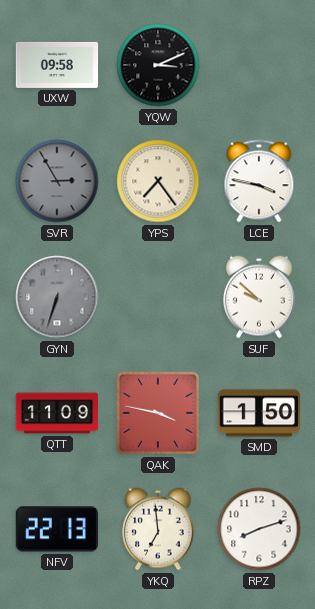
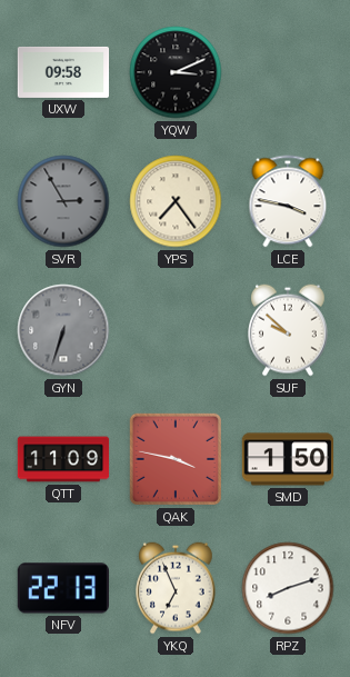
YKQ: 6:59 -> 6:56 (177, 588)
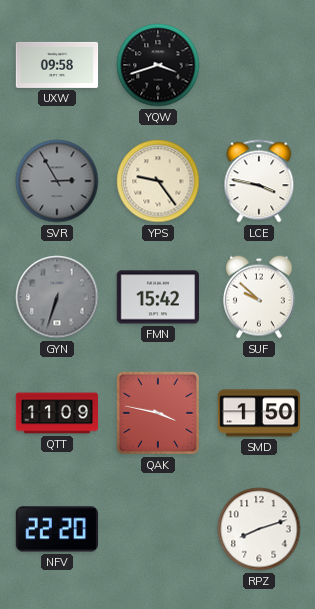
YQW: 3:11 -> 3:42 (158, 65)
YPS: 7:24 -> 9:24 (158, 181)
FMN: none -> 15:42 (157, 297)
NFV: 22:13 -> 22:20 (56, 529)
YKQ: 6:56 -> none (177, 588)
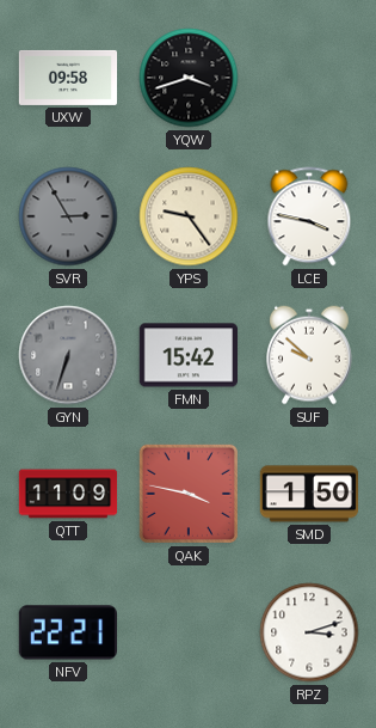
NFV: 22:20 -> 22:21 (67, 632)
RPZ: 8:12 -> 3:12 (309, 632)
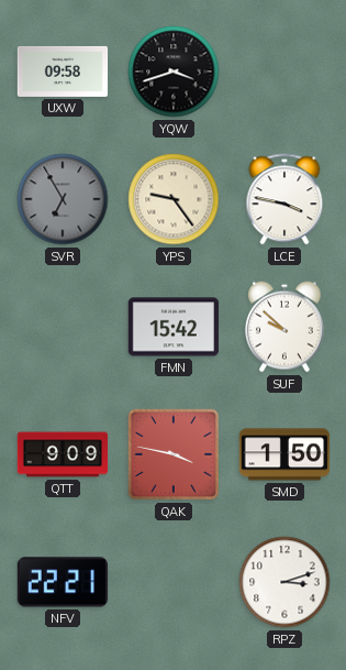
SVR: 2:55 -> 6:55 (63, 199)
GYN: 6:33 -> none (68, 355)
QTT: 11:09 -> 9:09 (63, 454)
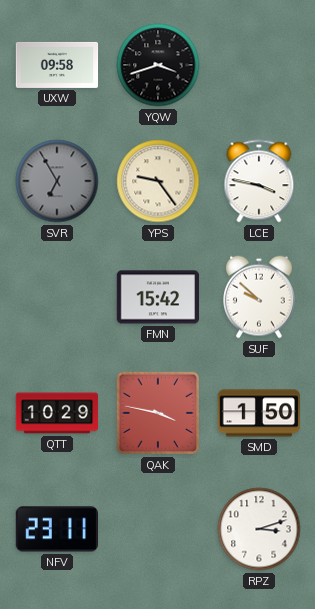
QTT: 9:09 -> 10:29 (57, 413)
NFV: 22:21 -> 23:11 (56, 529)
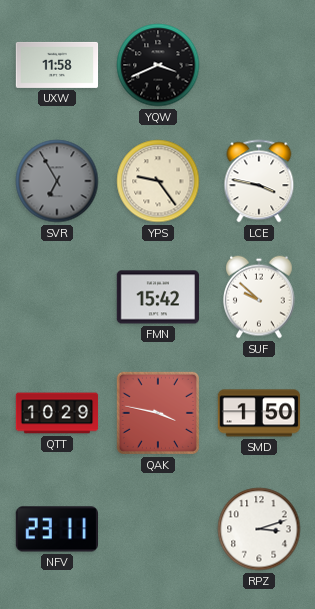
UXW: 09:58 -> 11:58 (57, 65)
YQW: 3:42 -> 3:41 (158, 65)
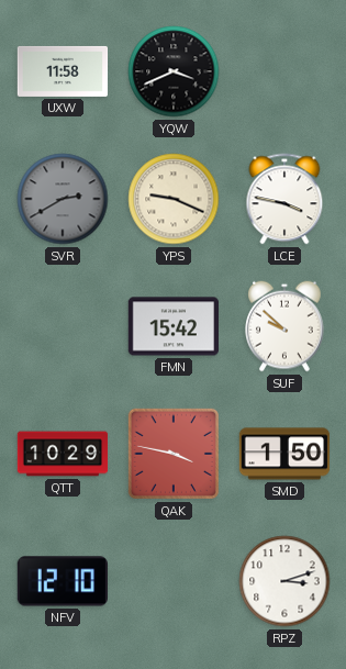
SVR: 6:55 -> 2:40 (63, 199)
YPS: 9:24 -> 9:19 (174, 199)
NFV: 23:11 -> 12:10 (62, 581)
